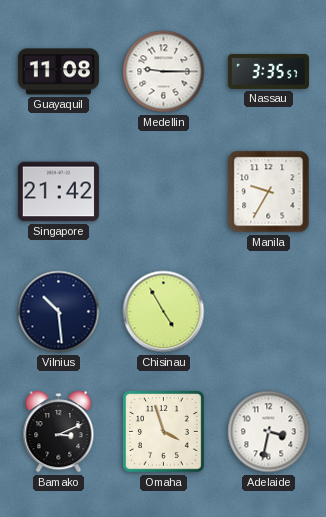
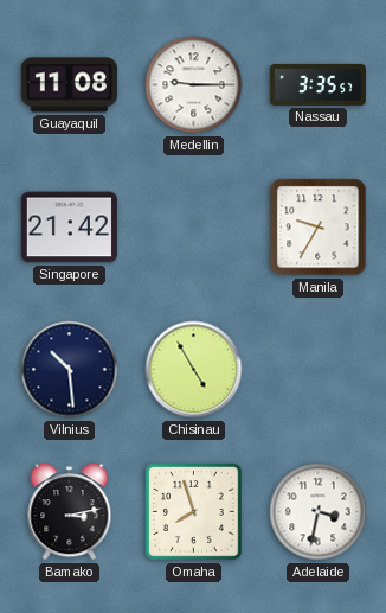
Bamako: 3:11 -> 3:13 (70, 512)
Omaha: 3:57 -> 7:57 (194, 512)
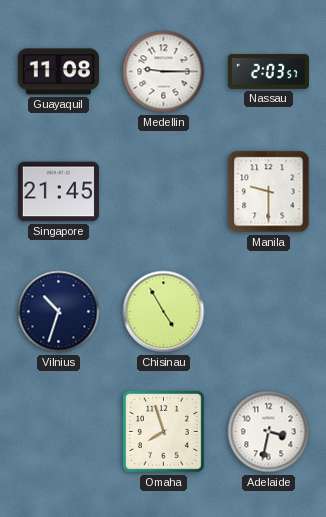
Nassau: 3:35 -> 2:03 (268, 71)
Singapore: 21:42 -> 21:45 (58, 192)
Manila: 9:35 -> 9:30 (269, 192)
Vilnius: 10:29 -> 10:33 (59, 312)
Bamako: 3:13 -> none (70, 512)
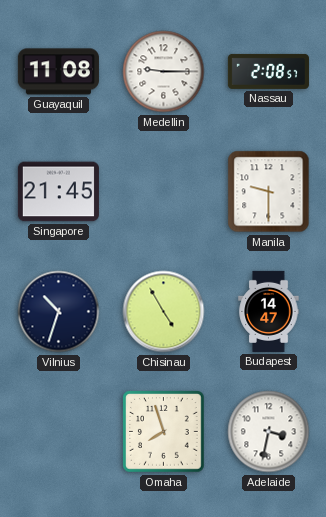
Nassau: 2:03 -> 2:08 (268, 71)
Budapest: none -> 14:47 (269, 311)
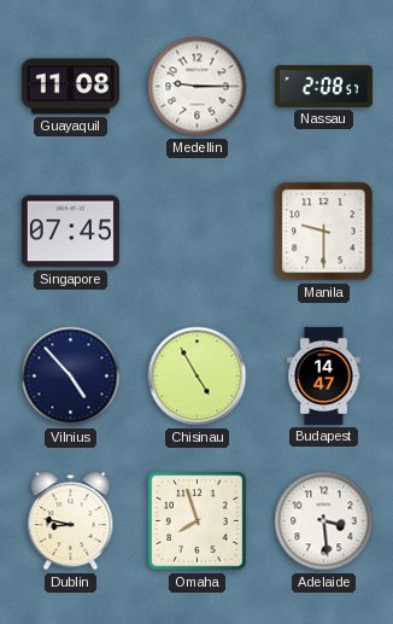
Singapore: 21:45 -> 07:45 (70, 232)
Vilnius: 10:33 -> 4:53 (71, 377)
Dublin: none -> 8:47 (71, 521)
Adelaide: 3:32 -> 3:29 (324, 521)
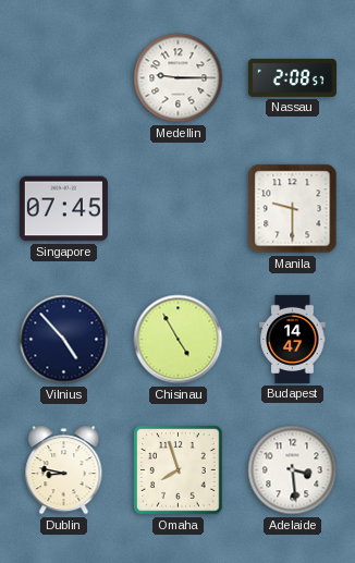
Guayaquil: 11:08 -> none (70, 87)
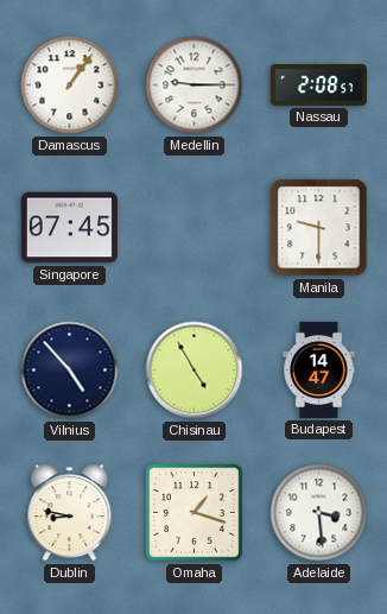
Damascus: none -> 1:06 (70, 86)
Omaha: 7:57 -> 1:18 (195, 513)
